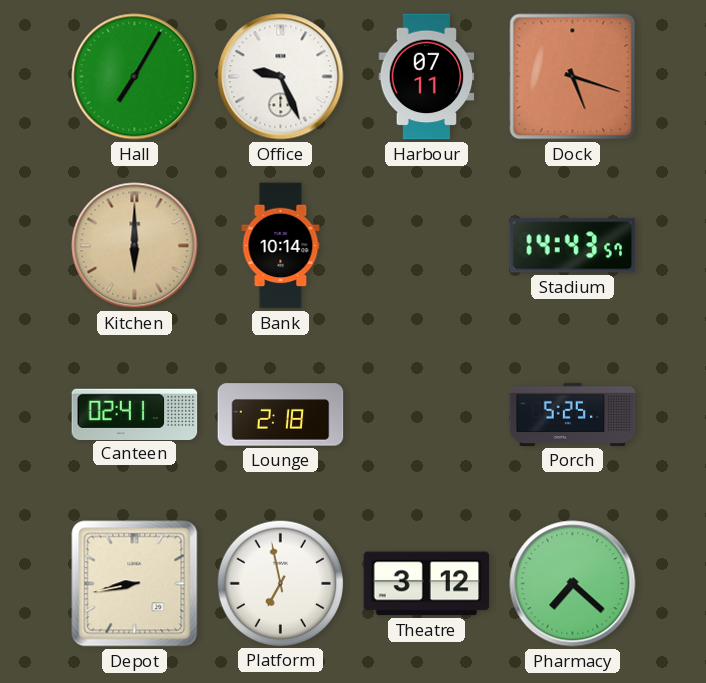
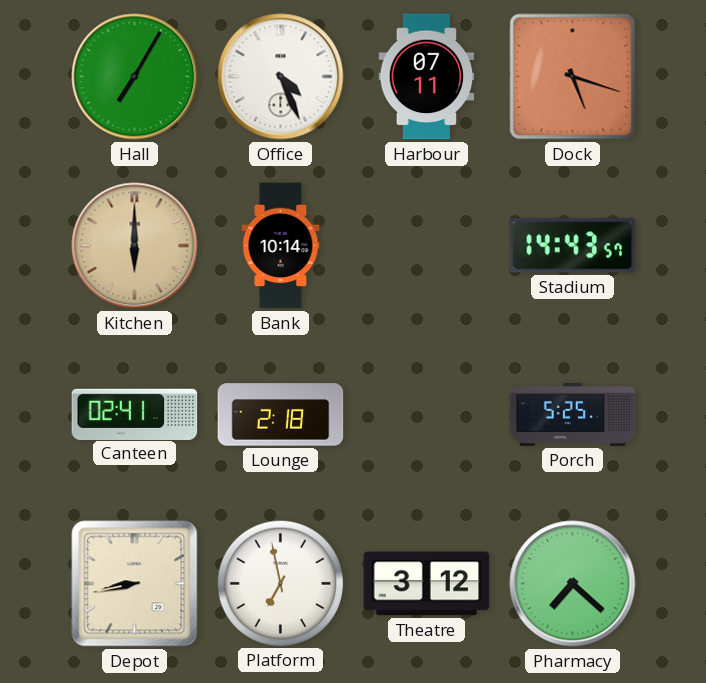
Office: 9:26 -> 4:26 (281, 77)
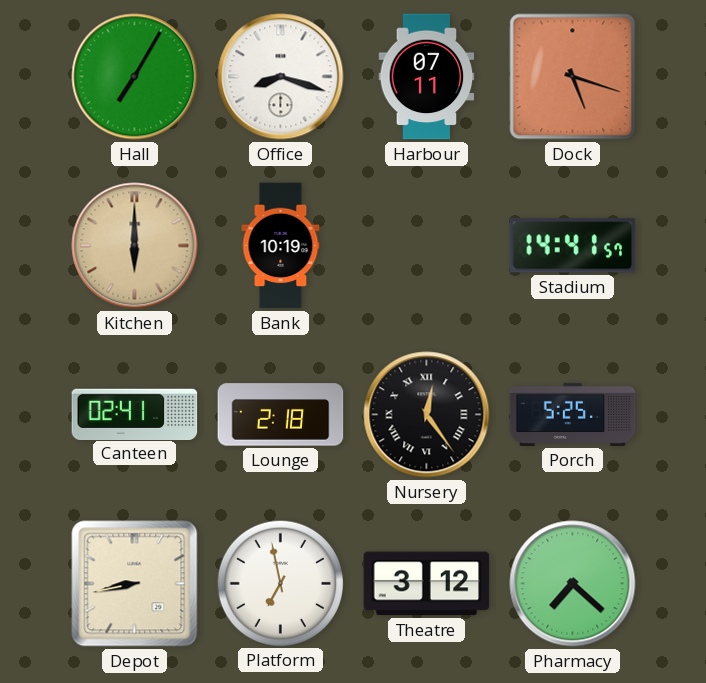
Office: 4:26 -> 8:18 (281, 77)
Bank: 10:14 -> 10:19 (281, 246)
Stadium: 14:43 -> 14:41 (573, 246)
Nursery: none -> 12:24 (427, 415)
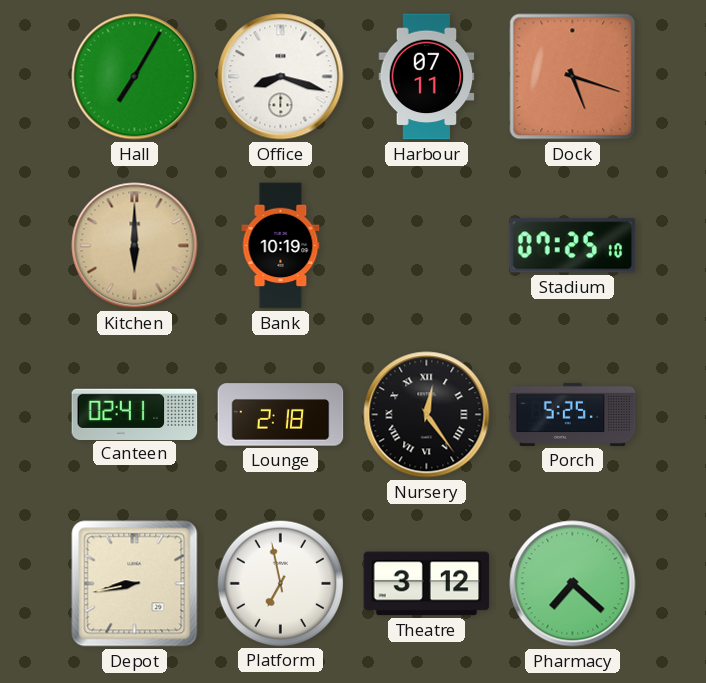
Stadium: 14:41 -> 07:25 (573, 246)
